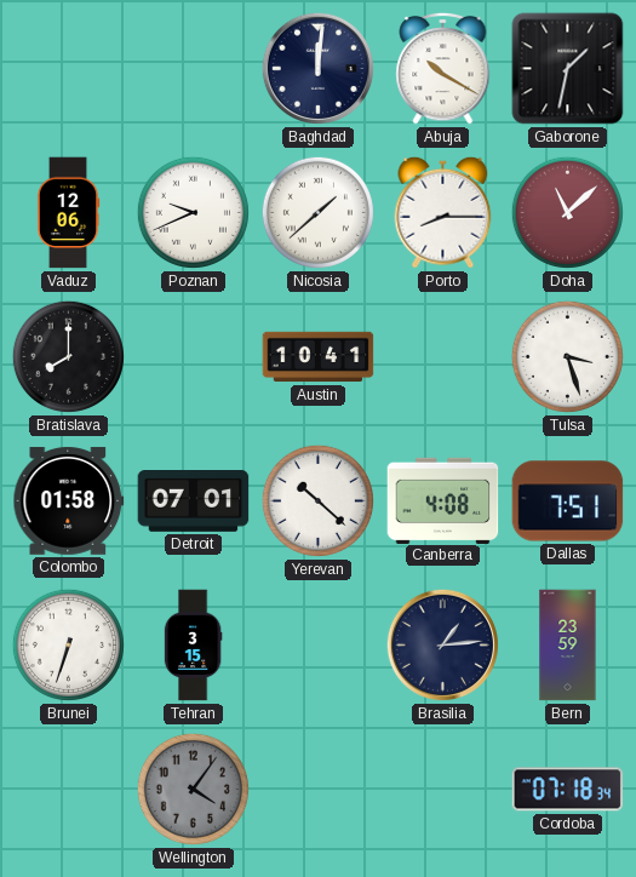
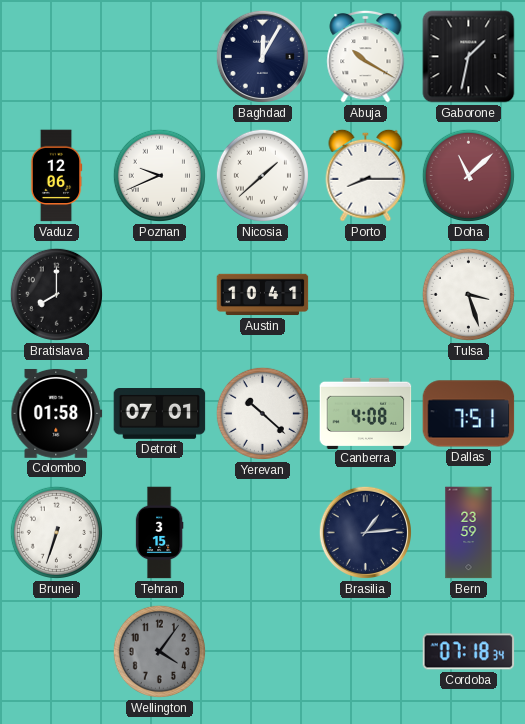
Baghdad: 12:01 -> 12:05 (262, 56)
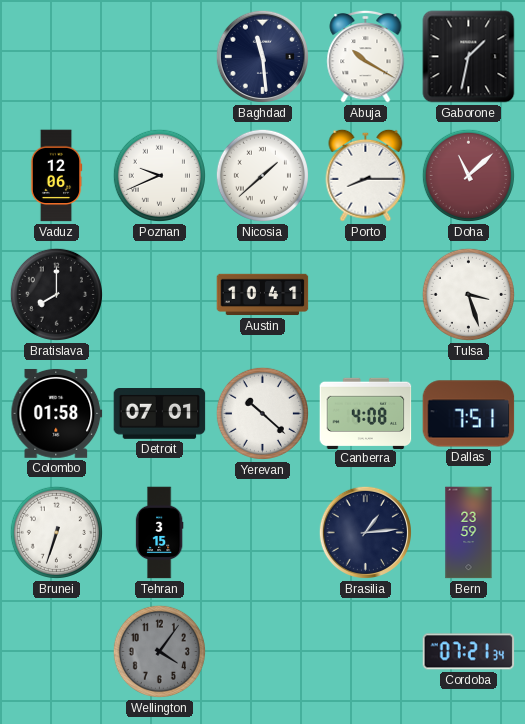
Baghdad: 12:05 -> 11:29 (262, 56)
Cordoba: 07:18 -> 07:21 (469, 652)
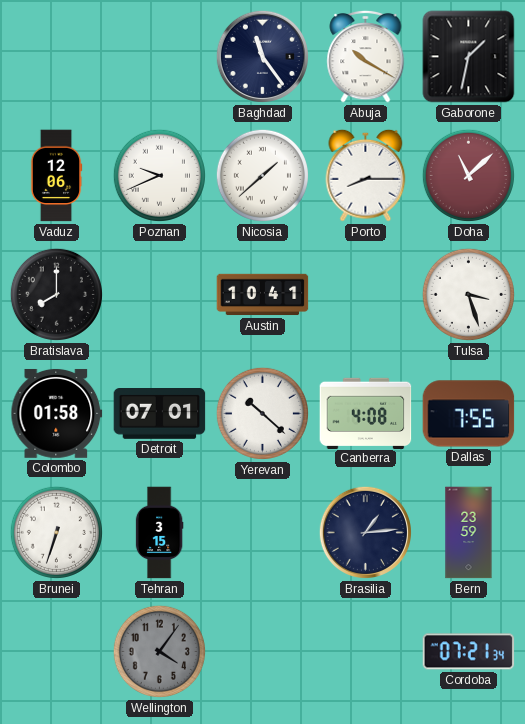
Baghdad: 11:29 -> 11:24 (262, 56)
Dallas: 7:51 -> 7:55 (469, 414)
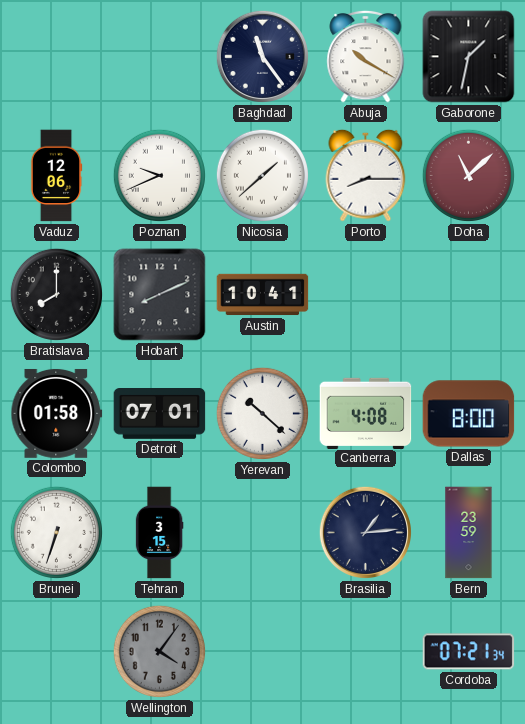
Hobart: none -> 8:11 (160, 295)
Tulsa: 3:27 -> none (468, 294)
Dallas: 7:55 -> 8:00 (469, 414)
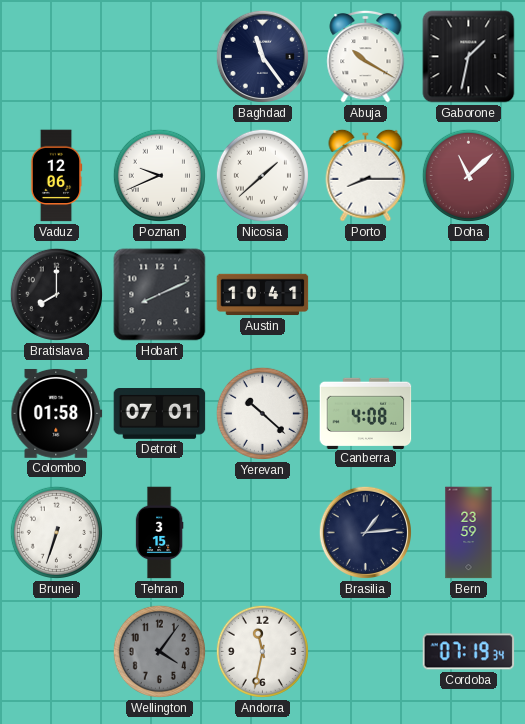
Dallas: 8:00 -> none (469, 414)
Andorra: none -> 11:32 (262, 651)
Cordoba: 07:21 -> 07:19 (469, 652)
